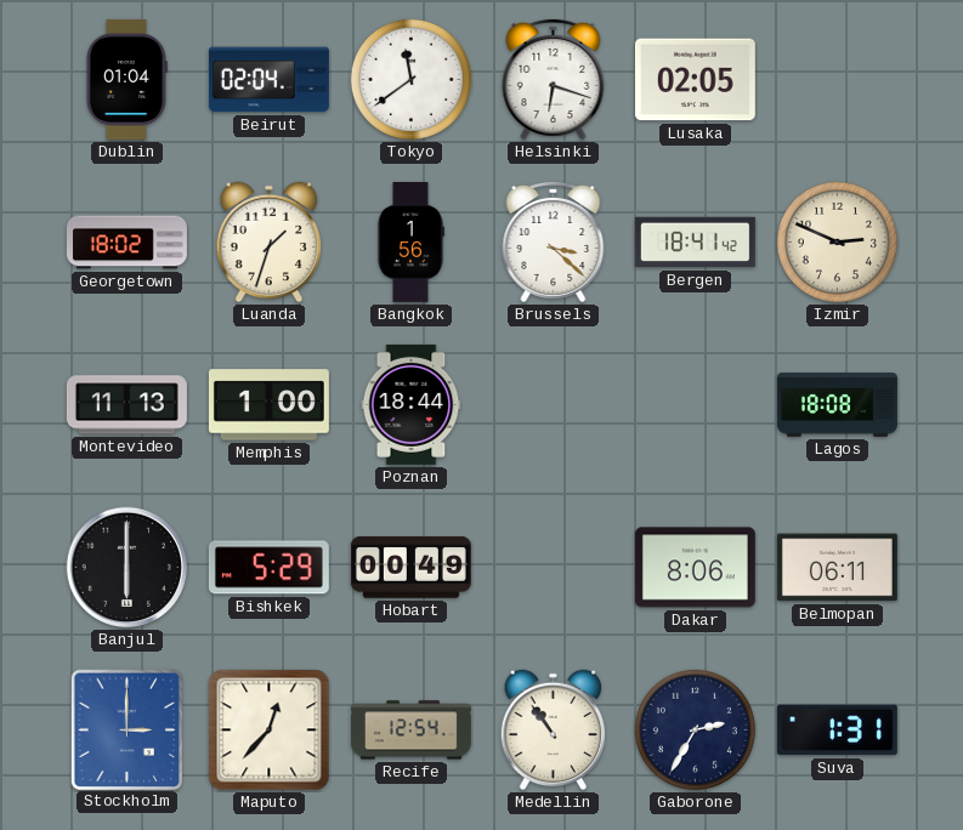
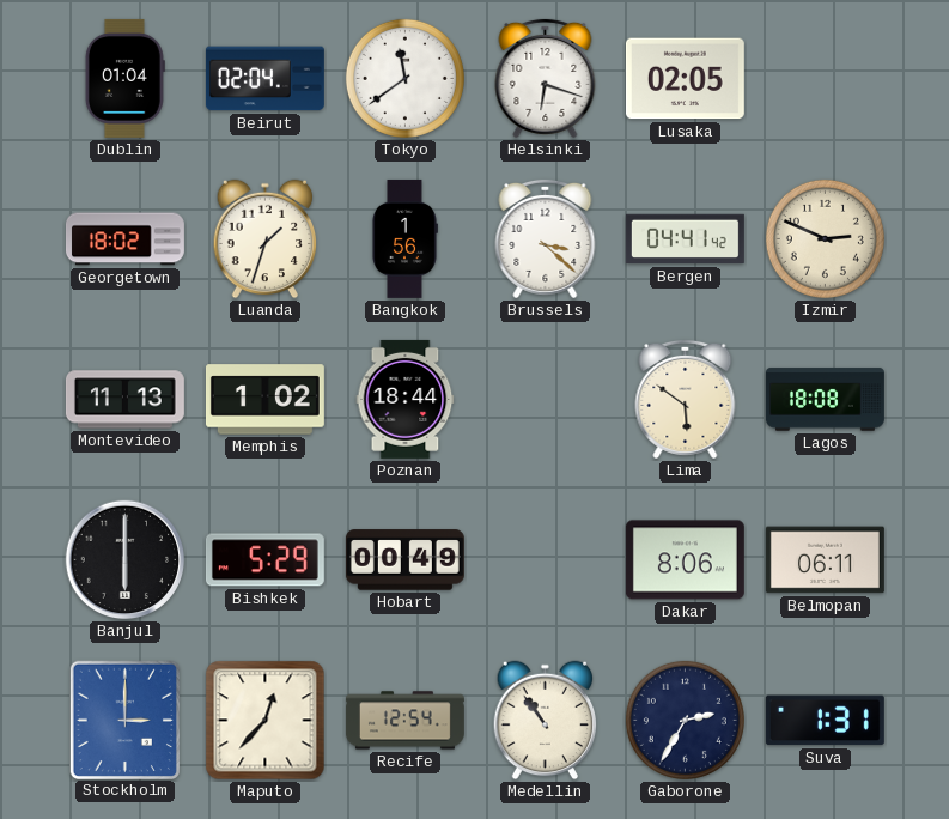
Bergen: 18:41 -> 04:41 (685, 239)
Memphis: 1:00 -> 1:02 (264, 400)
Lima: none -> 5:51 (686, 399)
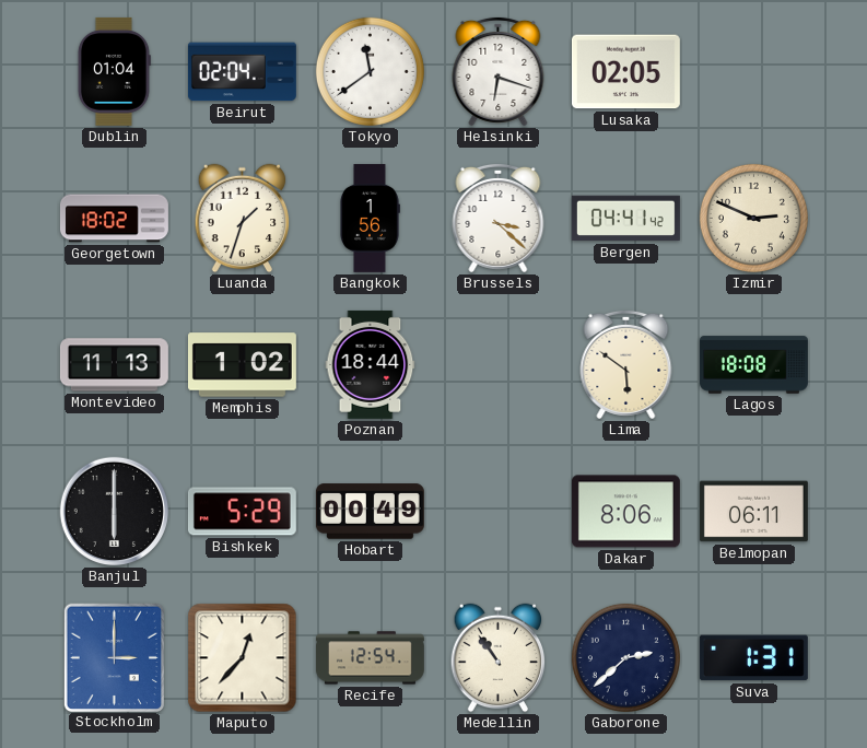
Gaborone: 2:35 -> 2:38 (625, 657)
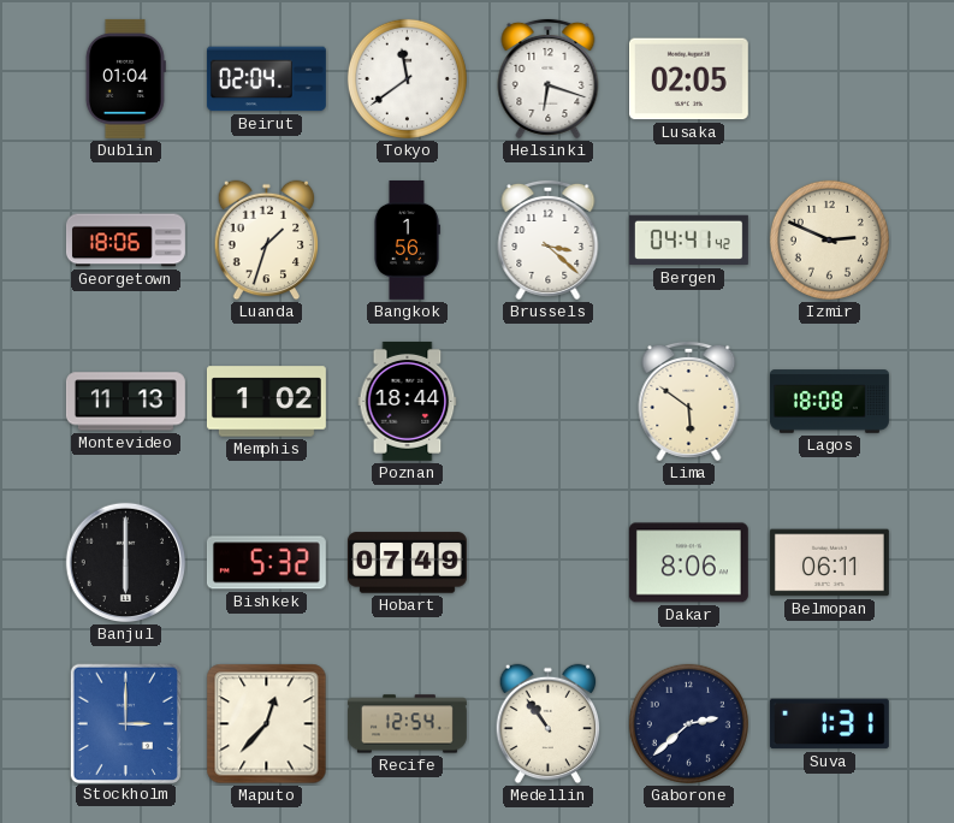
Georgetown: 18:02 -> 18:06 (125, 241)
Bishkek: 5:29 -> 5:32 (266, 563)
Hobart: 00:49 -> 07:49 (407, 563)
